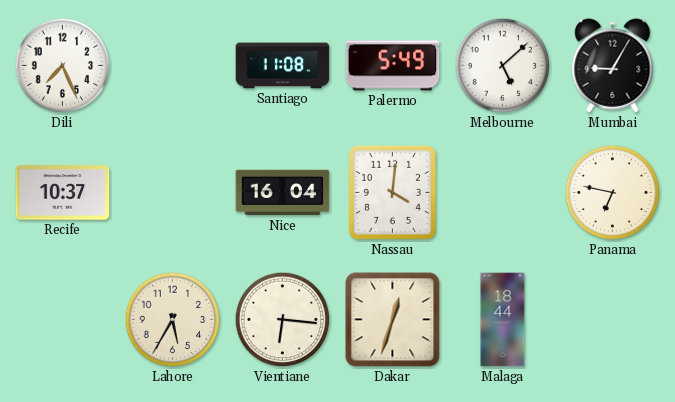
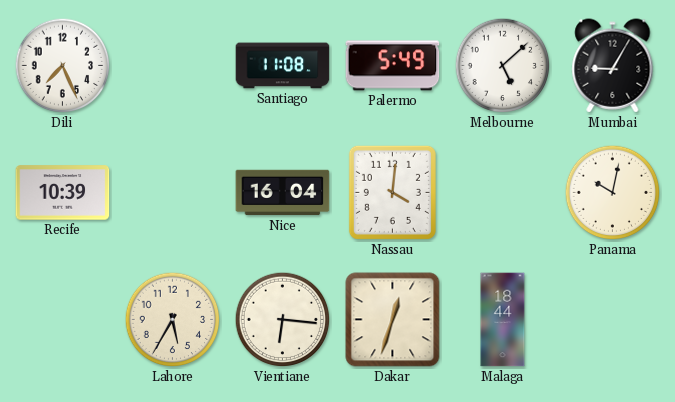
Recife: 10:37 -> 10:39 (63, 193)
Panama: 6:47 -> 10:02 (613, 193)
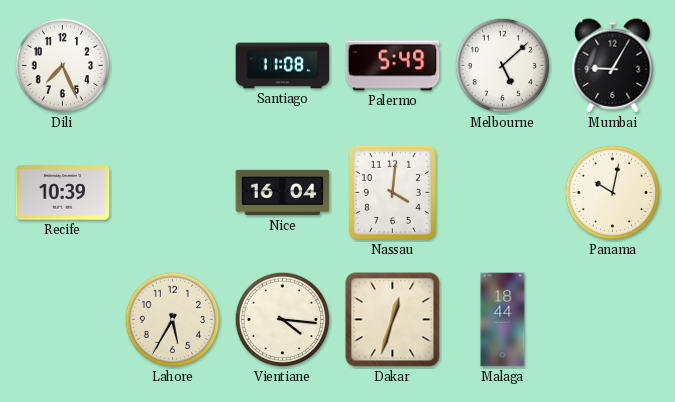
Vientiane: 6:16 -> 4:16 (283, 320)
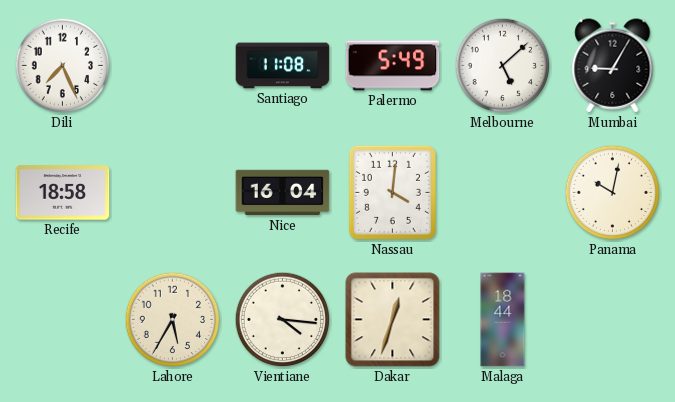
Recife: 10:39 -> 18:58 (63, 193)
